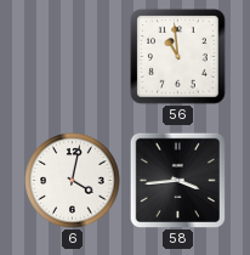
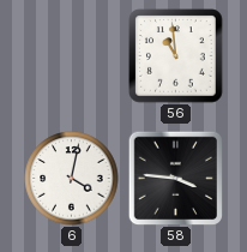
58: 3:44 -> 3:46 (175, 178)
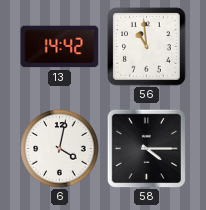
13: none -> 14:42 (60, 47)
58: 3:46 -> 4:15 (146, 148)
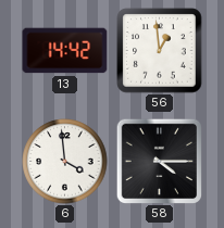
56: 10:59 -> 12:59 (160, 51)
6: 4:02 -> 3:59 (65, 162)
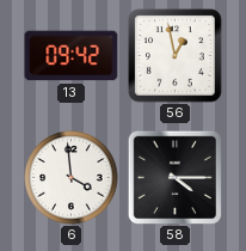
13: 14:42 -> 09:42 (72, 56)
56: 12:59 -> 12:58 (176, 56)
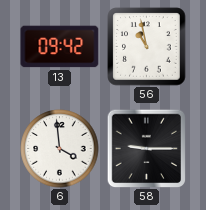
56: 12:58 -> 10:58 (147, 47)
58: 4:15 -> 9:15 (146, 148)
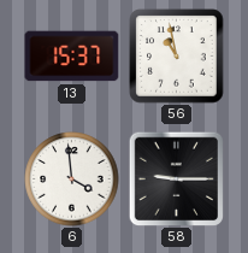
13: 09:42 -> 15:37 (72, 57)
